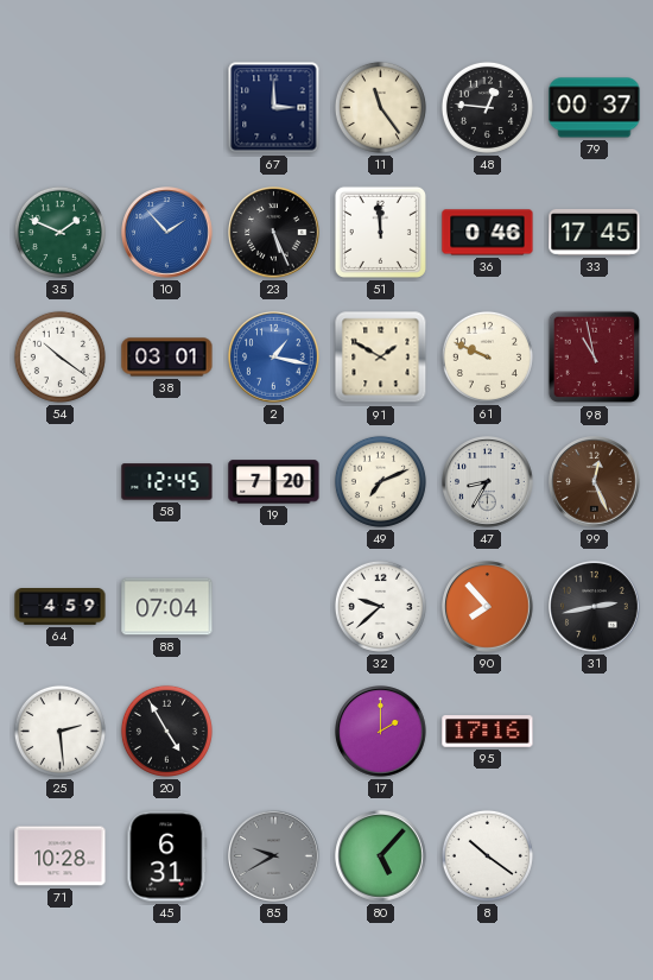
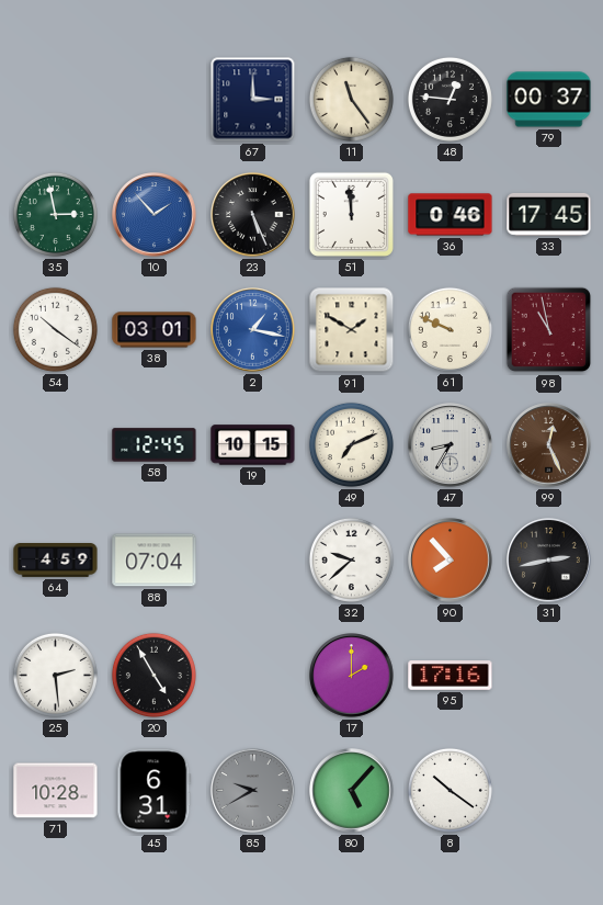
35: 1:49 -> 2:58 (55, 214)
19: 7:20 -> 10:15 (253, 445)
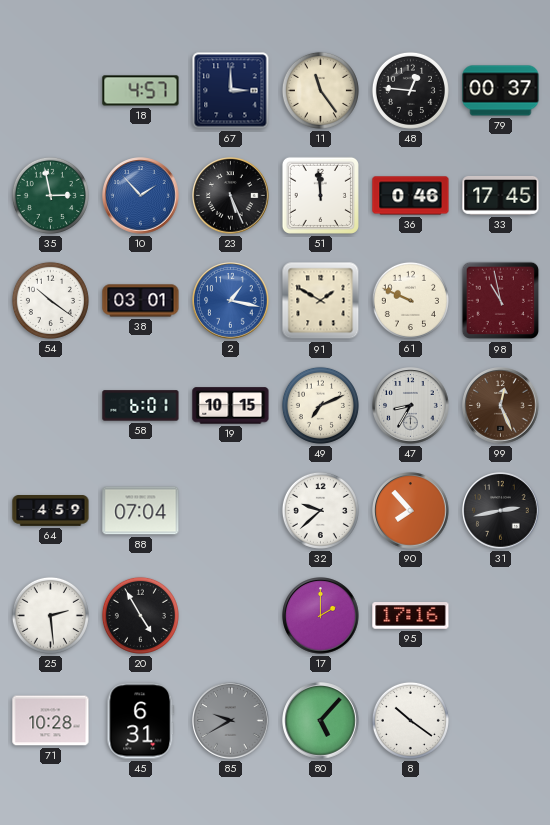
18: none -> 4:57 (141, 91)
58: 12:45 -> 6:01 (141, 406)
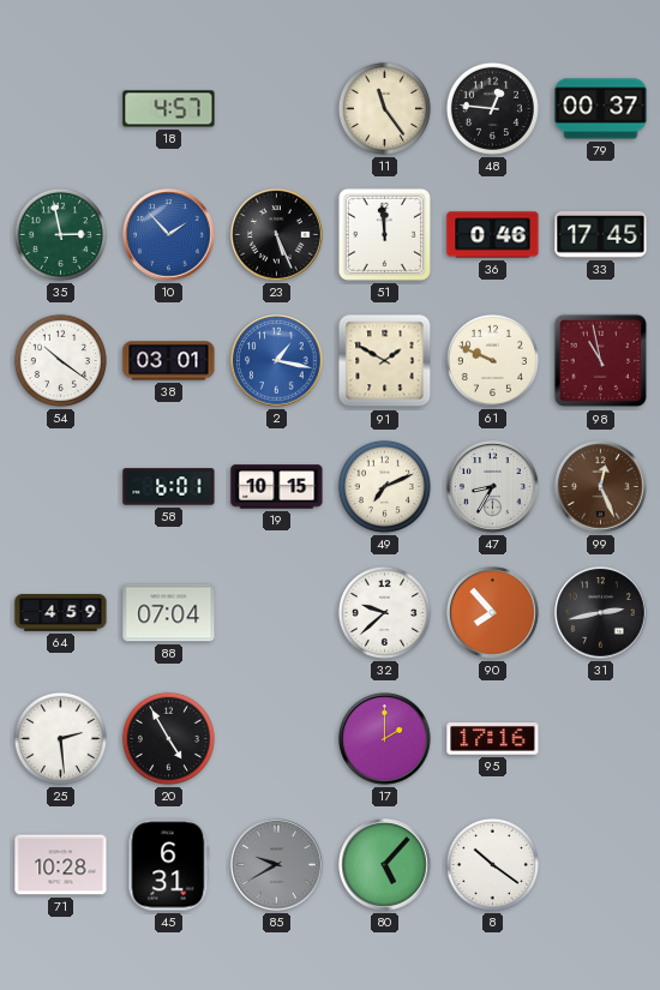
67: 3:00 -> none (231, 91)
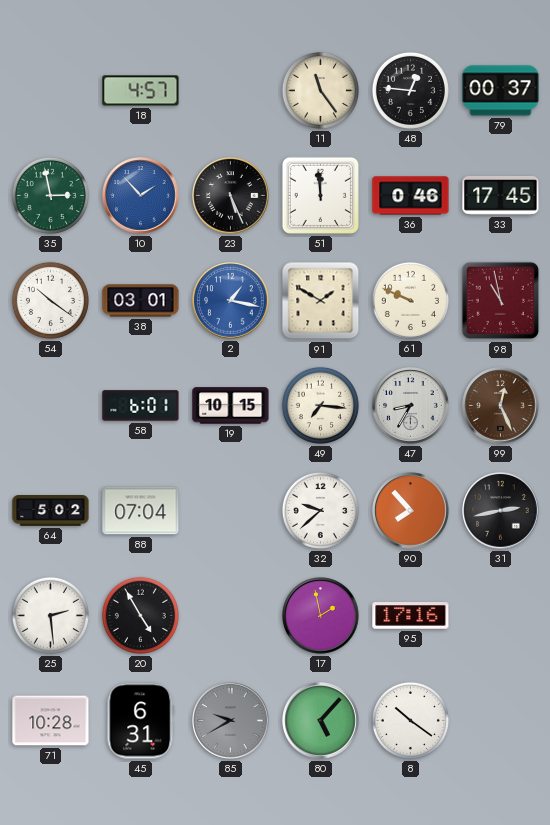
49: 7:11 -> 7:16 (320, 405)
64: 4:59 -> 5:02 (51, 511)
17: 2:00 -> 1:58 (321, 616)
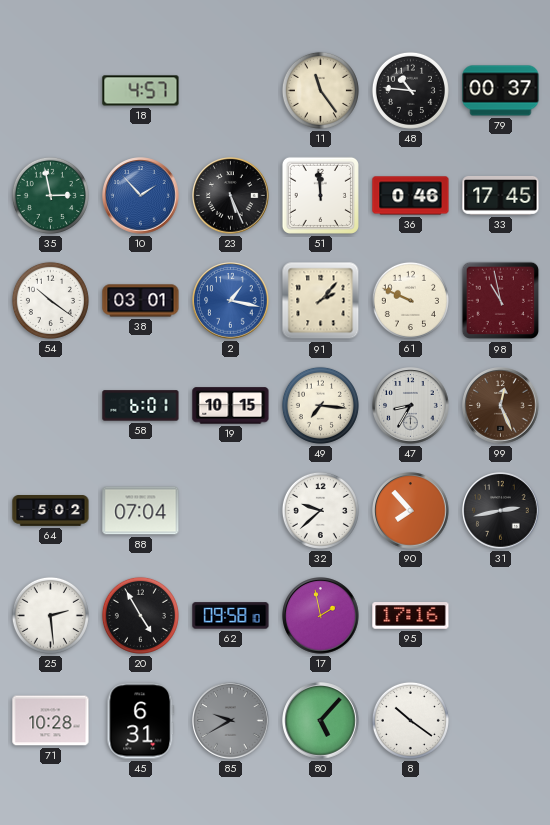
48: 12:46 -> 10:46 (410, 90)
91: 1:50 -> 2:07 (321, 301)
62: none -> 09:58 (231, 616)
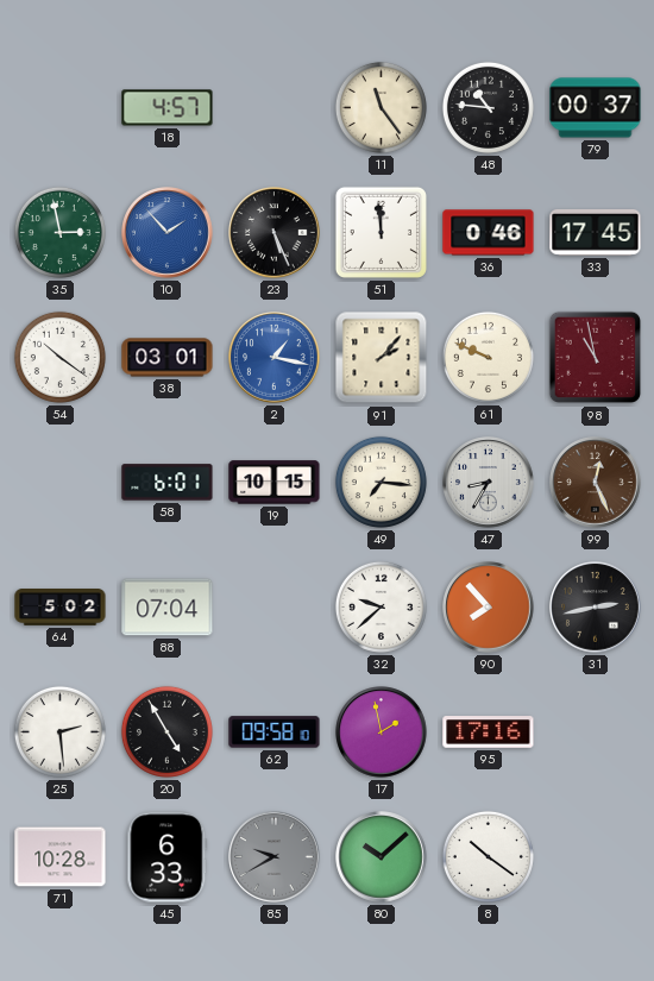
45: 6:31 -> 6:33 (168, 857)
80: 5:07 -> 10:08 (382, 857)
